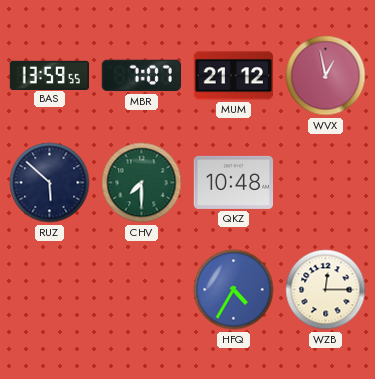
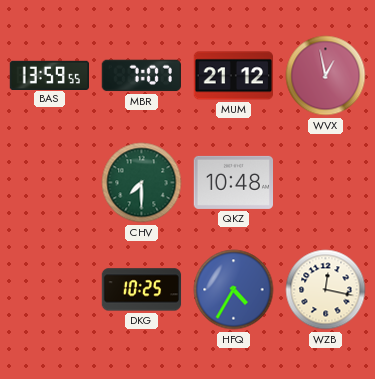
RUZ: 5:52 -> none (50, 183)
DKG: none -> 10:25 (142, 290)
WZB: 12:15 -> 12:17 (326, 290)
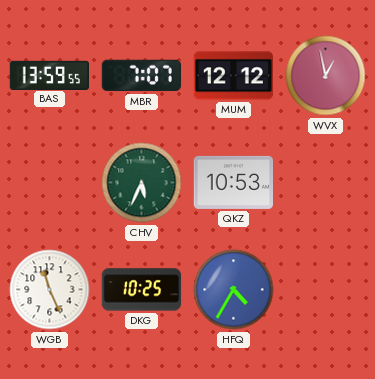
MUM: 21:12 -> 12:12 (233, 76)
CHV: 7:30 -> 5:34 (142, 183)
QKZ: 10:48 -> 10:53 (234, 182)
WGB: none -> 11:26 (50, 290)
WZB: 12:17 -> none (326, 290)
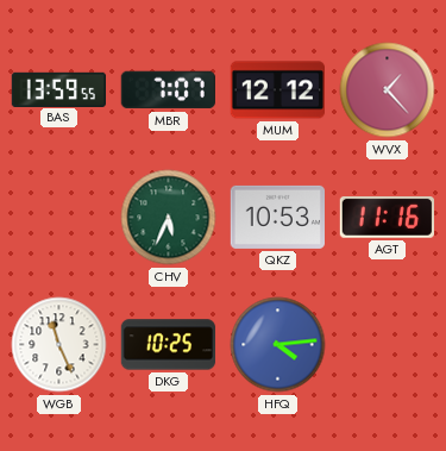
WVX: 12:58 -> 1:23 (388, 90)
AGT: none -> 11:16 (387, 218)
HFQ: 4:35 -> 4:14 (278, 345)
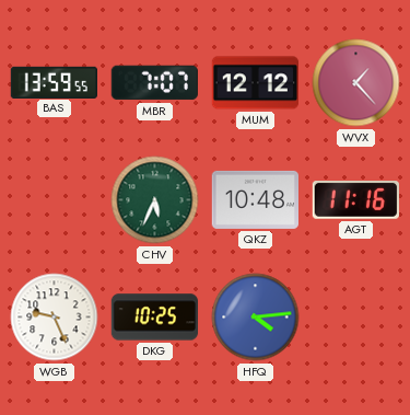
QKZ: 10:53 -> 10:48 (256, 199)
WGB: 11:26 -> 9:26 (55, 318)
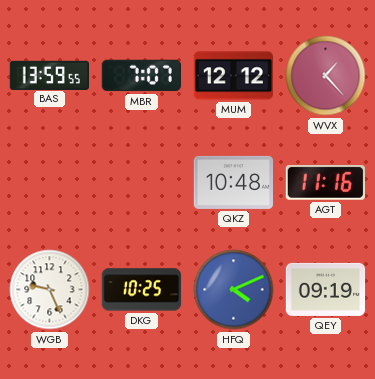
CHV: 5:34 -> none (155, 200)
HFQ: 4:14 -> 4:11 (234, 290)
QEY: none -> 09:19 (326, 289)
